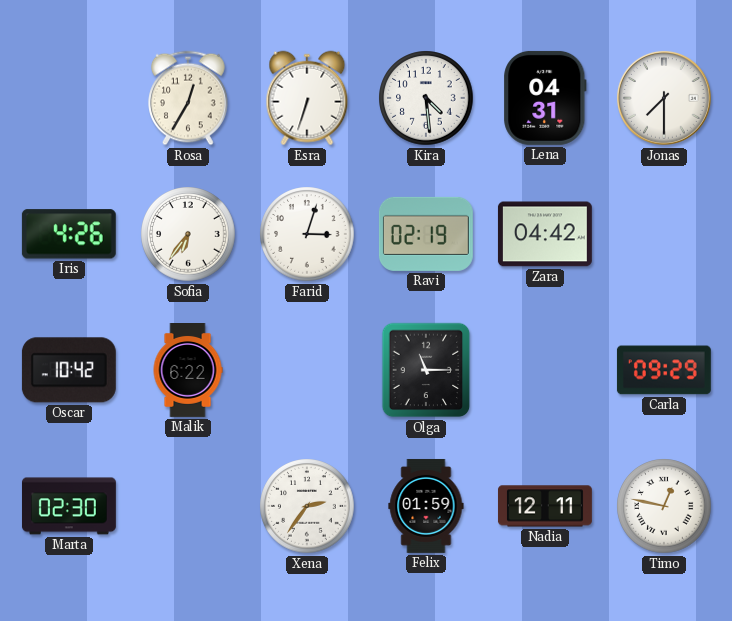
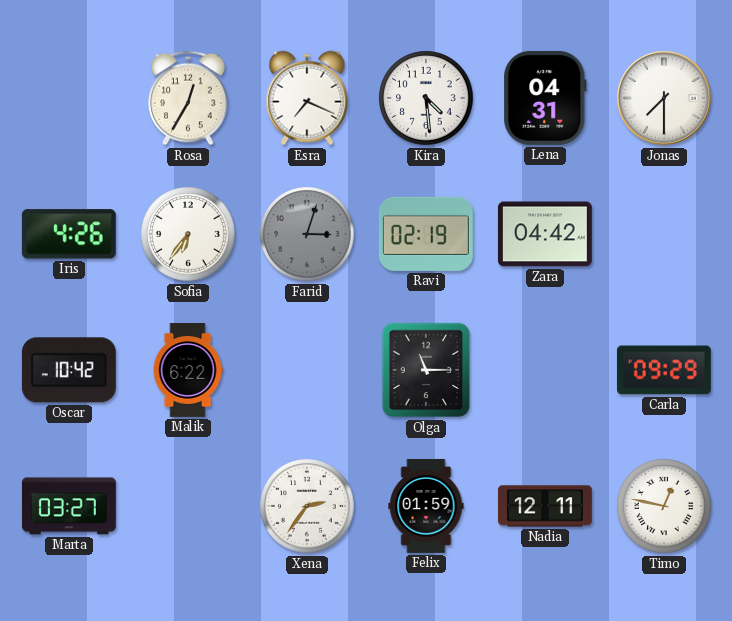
Esra: 6:33 -> 7:19 (307, 98)
Farid dial: white -> grey (307, 234)
Marta: 02:30 -> 03:27 (69, 506)
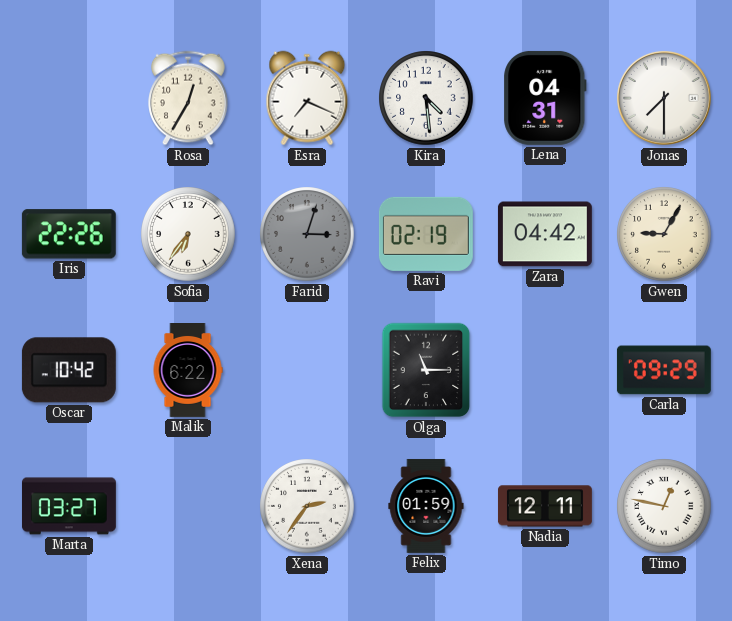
Iris: 4:26 -> 22:26 (69, 234)
Gwen: none -> 9:05 (664, 234)
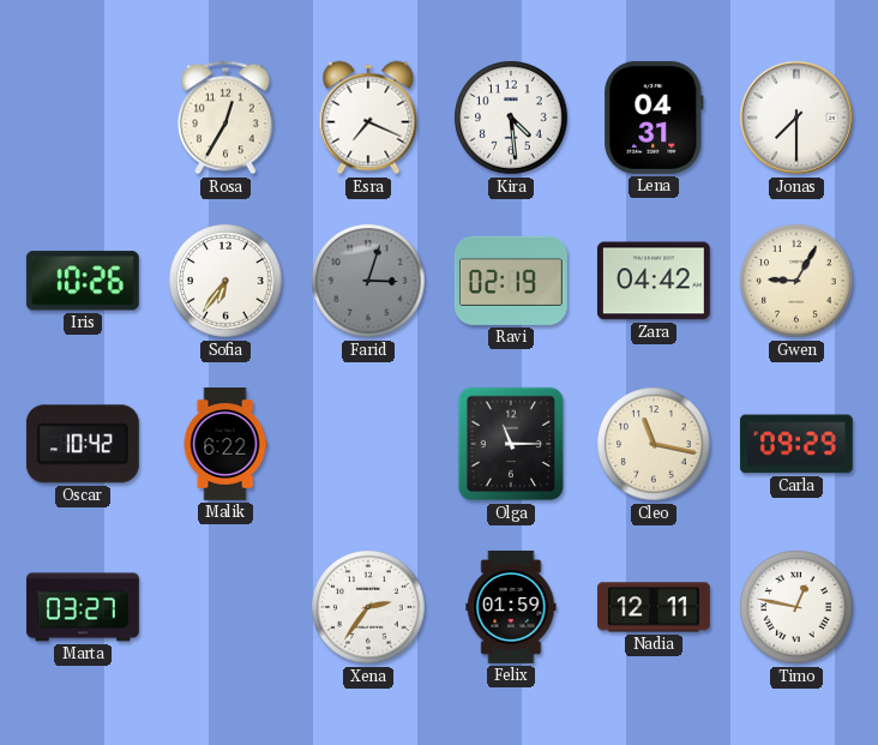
Iris: 22:26 -> 10:26 (83, 281)
Cleo: none -> 11:17 (654, 444)
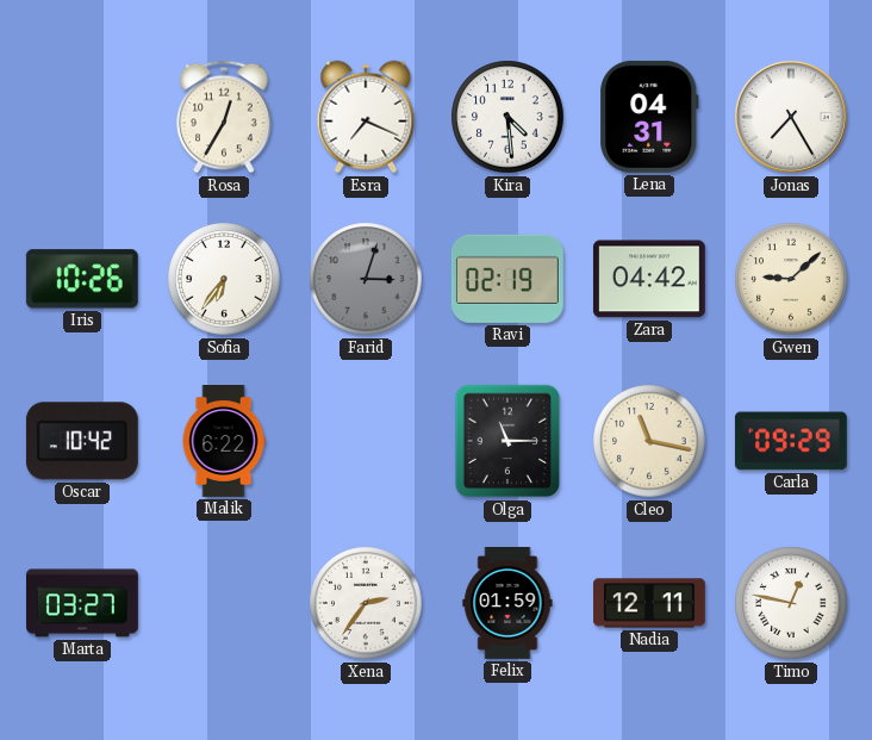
Jonas: 7:30 -> 7:25 (791, 117)
Gwen: 9:05 -> 9:08 (791, 279)
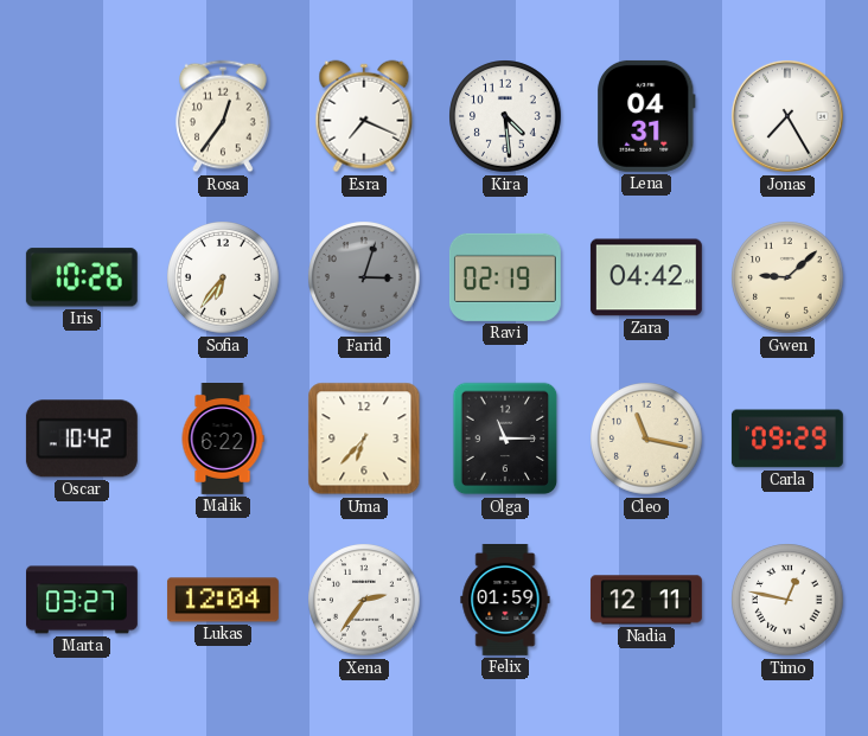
Rosa: 12:35 -> 12:36 (223, 116)
Uma: none -> 6:37 (364, 439)
Lukas: none -> 12:04 (223, 600)
